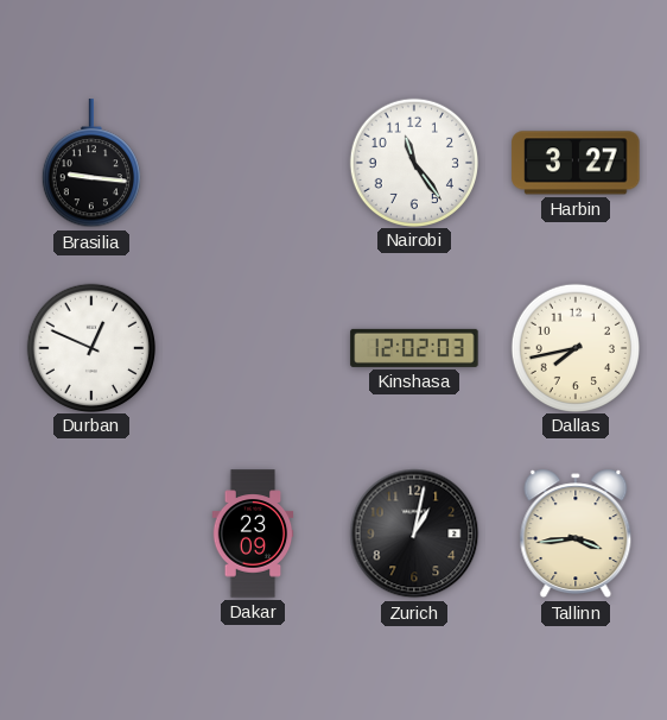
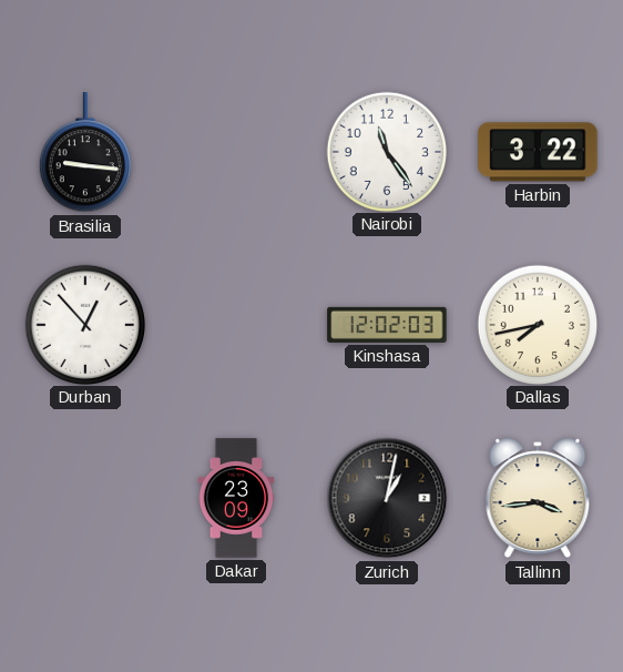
Harbin: 3:27 -> 3:22 (538, 152)
Durban: 12:49 -> 12:53 (84, 324)
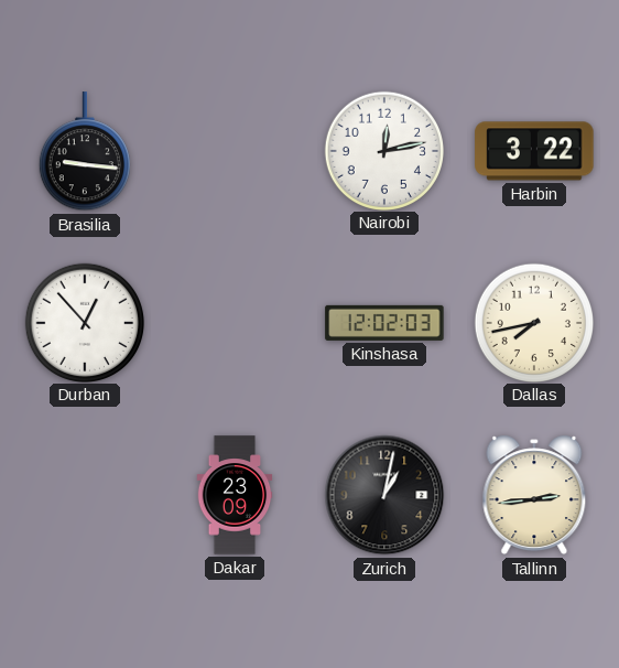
Nairobi: 11:24 -> 12:13 (383, 150)
Tallinn: 3:44 -> 2:44 (534, 495)
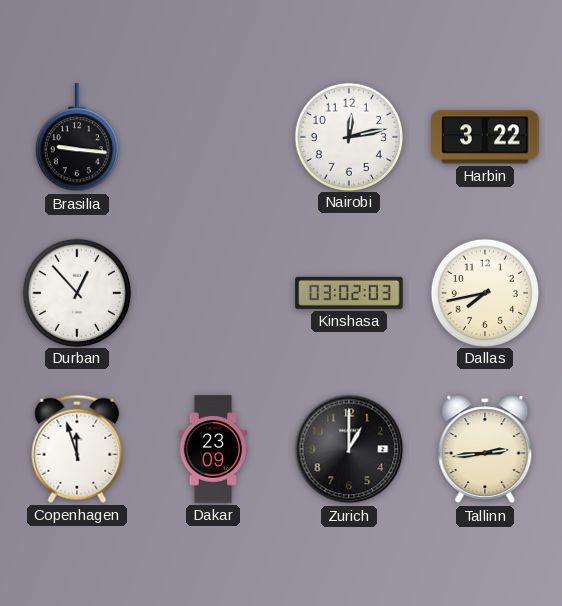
Kinshasa: 12:02 -> 03:02 (349, 293)
Copenhagen: none -> 11:57 (77, 449)
Zurich: 1:02 -> 1:00 (349, 449)
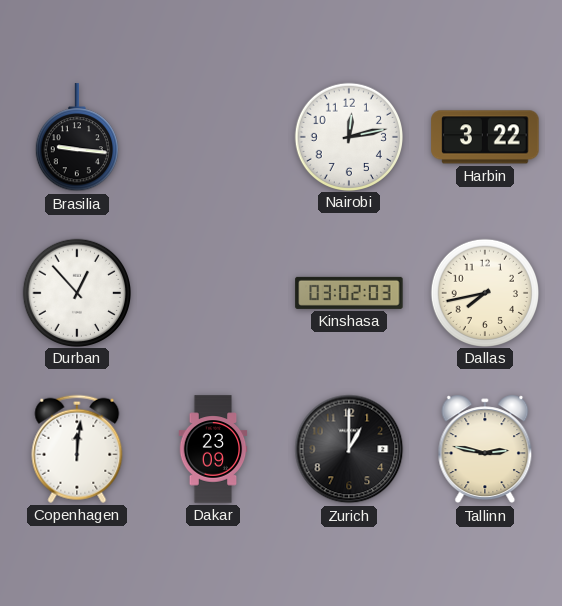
Copenhagen: 11:57 -> 12:01 (77, 449)
Tallinn: 2:44 -> 2:47 (485, 449)
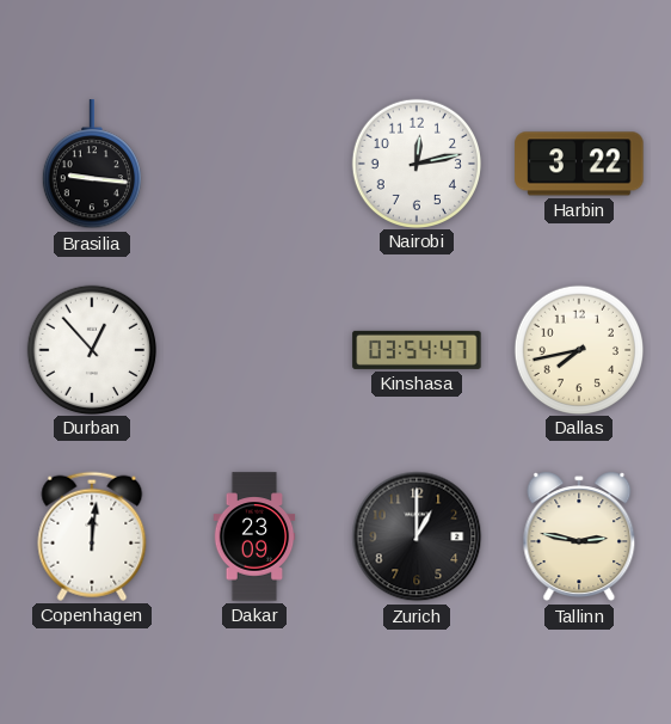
Kinshasa: 03:02 -> 03:54 (417, 350)
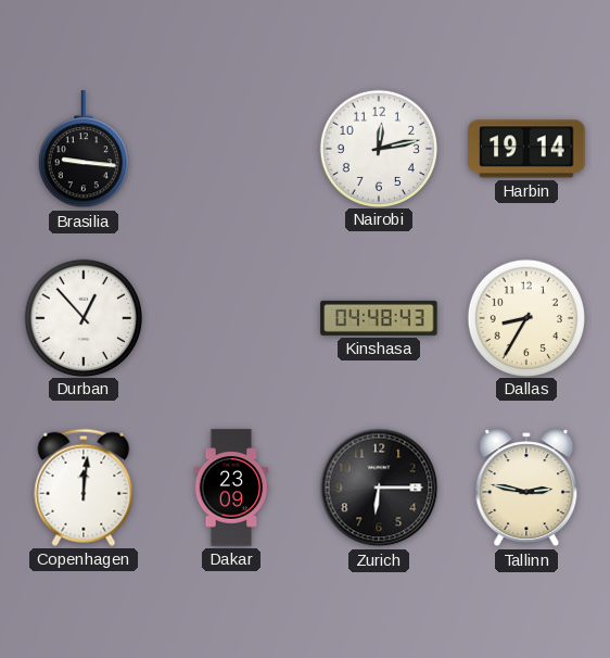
Harbin: 3:22 -> 19:14 (526, 149)
Kinshasa: 03:54 -> 04:48 (379, 318)
Dallas: 7:43 -> 8:35 (525, 317)
Zurich: 1:00 -> 6:15 (379, 488)
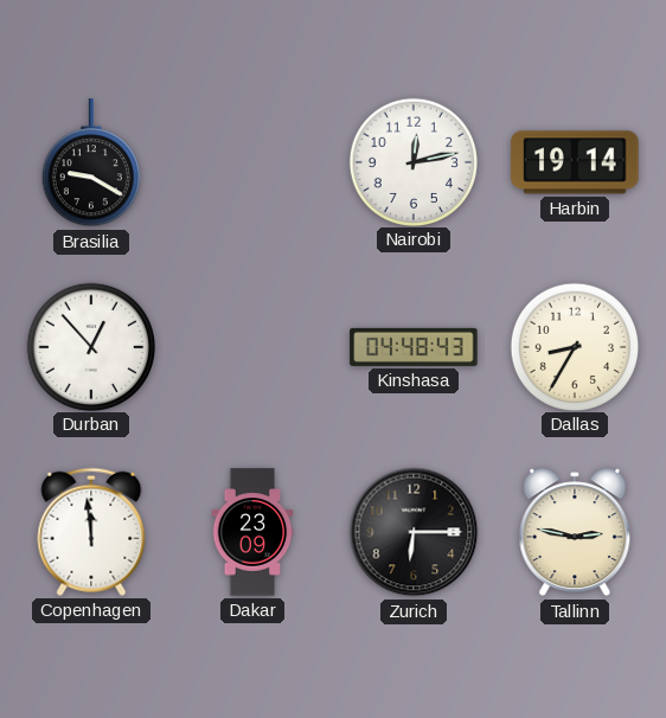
Brasilia: 9:16 -> 9:20 (91, 164)
Copenhagen: 12:01 -> 11:59 (91, 532)
